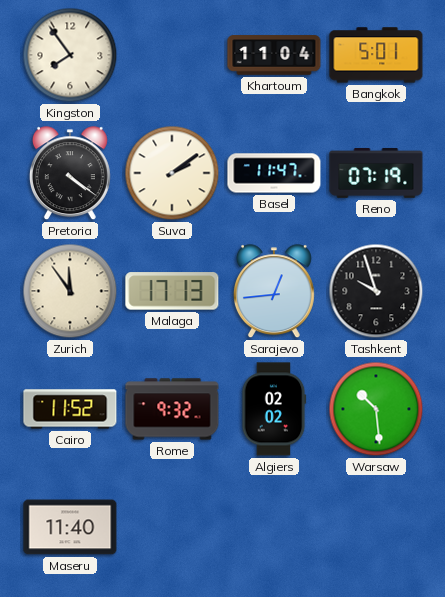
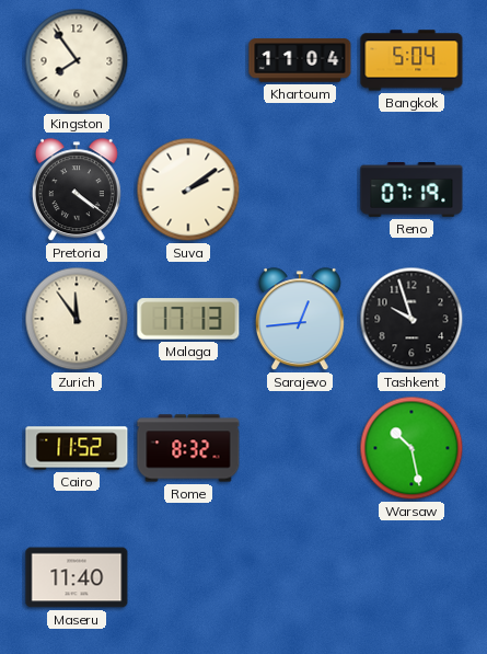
Bangkok: 5:01 -> 5:04 (411, 60)
Basel: 11:47 -> none (274, 173)
Rome: 9:32 -> 8:32 (188, 448)
Algiers: 02:02 -> none (274, 409)
Warsaw: 10:29 -> 10:28 (411, 448)
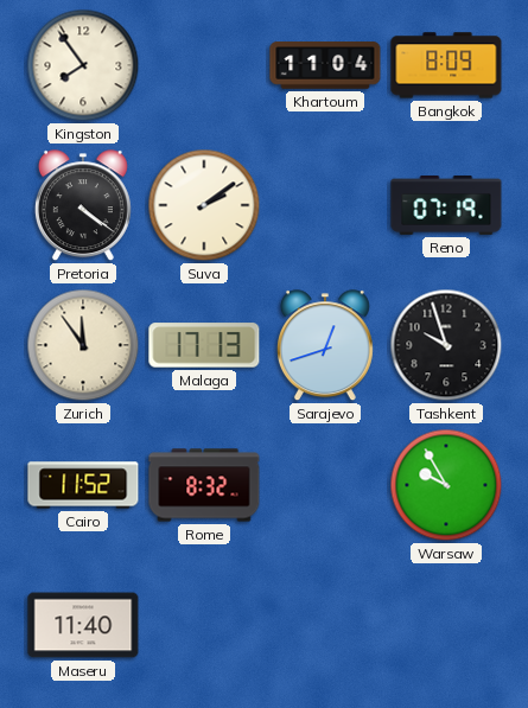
Bangkok: 5:04 -> 8:09 (446, 65)
Sarajevo: 12:44 -> 12:42 (325, 346)
Warsaw: 10:28 -> 9:55 (446, 485)
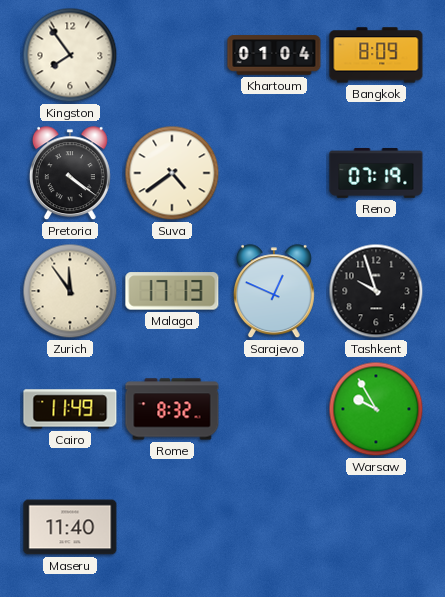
Khartoum: 11:04 -> 01:04 (274, 55)
Suva: 2:09 -> 4:39 (172, 173)
Sarajevo: 12:42 -> 12:49 (274, 292)
Cairo: 11:52 -> 11:49 (70, 409)
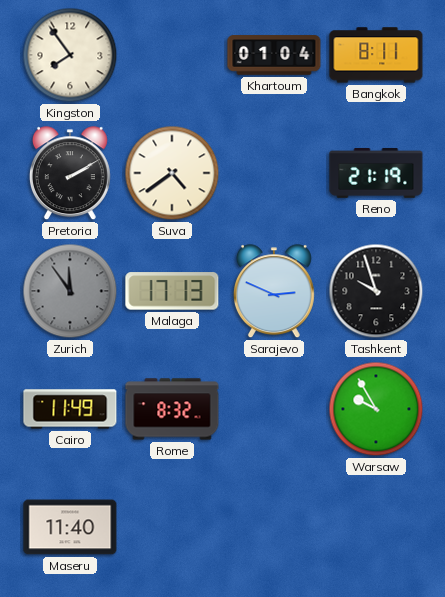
Bangkok: 8:09 -> 8:11 (376, 55)
Pretoria: 4:21 -> 2:10 (70, 174)
Reno: 07:19 -> 21:19 (376, 173)
Zurich dial: cream -> grey (70, 291)
Sarajevo: 12:49 -> 2:49 (274, 292)
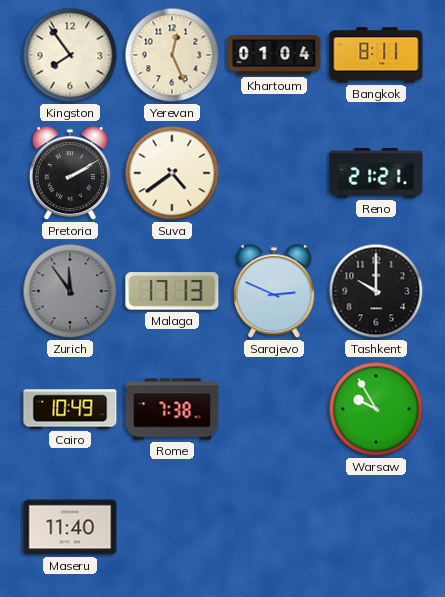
Yerevan: none -> 12:26 (172, 55)
Reno: 21:19 -> 21:21 (376, 173)
Tashkent: 9:57 -> 10:00 (376, 291)
Cairo: 11:49 -> 10:49 (70, 409)
Rome: 8:32 -> 7:38 (172, 409)
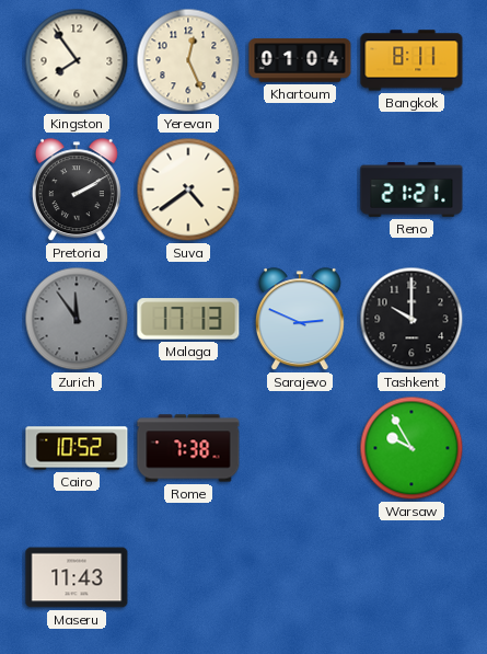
Cairo: 10:49 -> 10:52 (77, 448)
Maseru: 11:40 -> 11:43 (77, 577)
